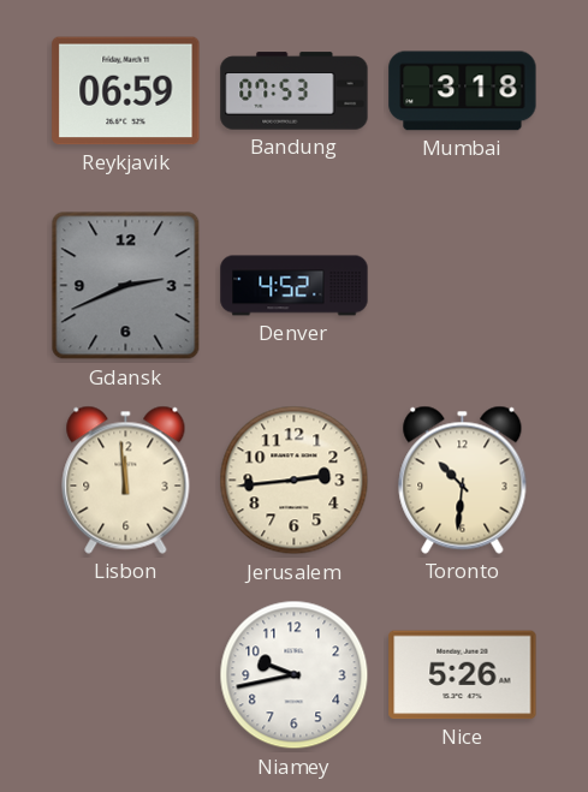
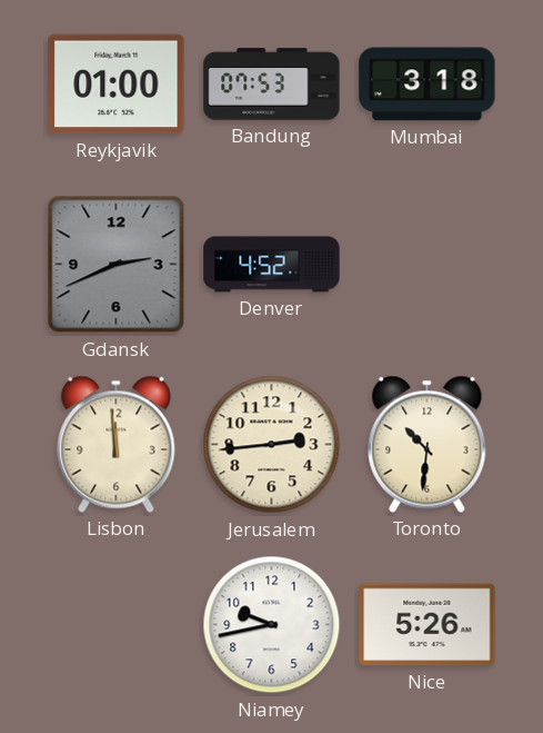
Reykjavik: 06:59 -> 01:00 (117, 85)
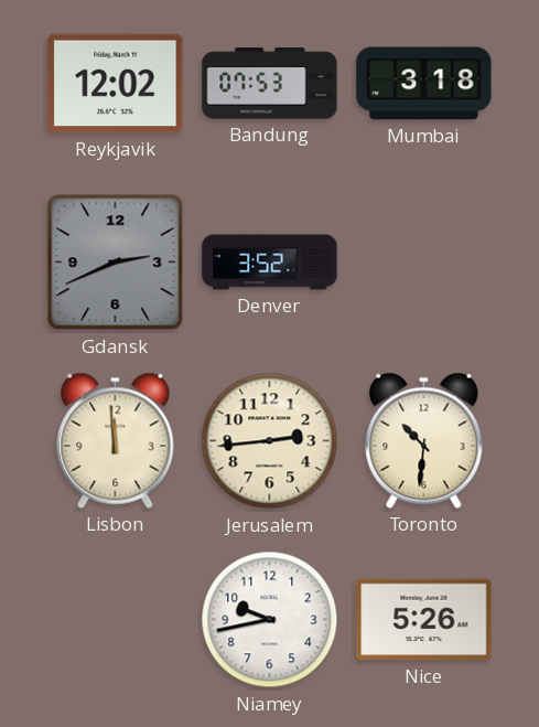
Reykjavik: 01:00 -> 12:02 (116, 84)
Denver: 4:52 -> 3:52 (270, 263)
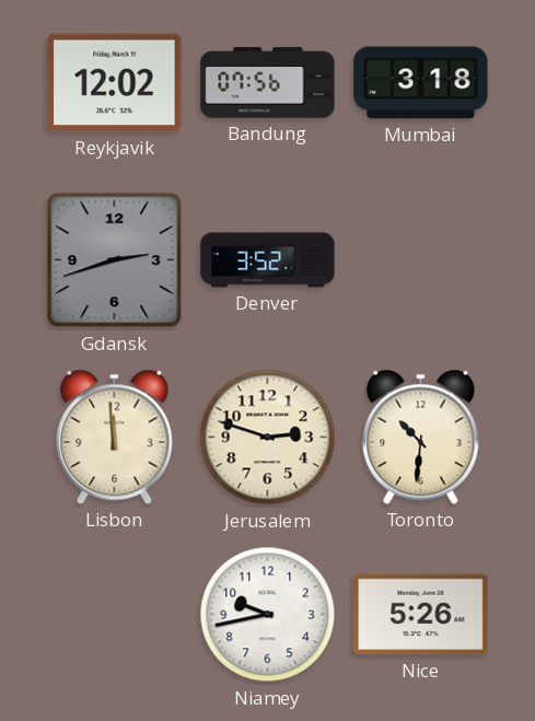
Bandung: 07:53 -> 07:56 (268, 83)
Gdansk: 2:41 -> 2:42 (115, 260)
Jerusalem: 2:44 -> 2:48 (268, 438)
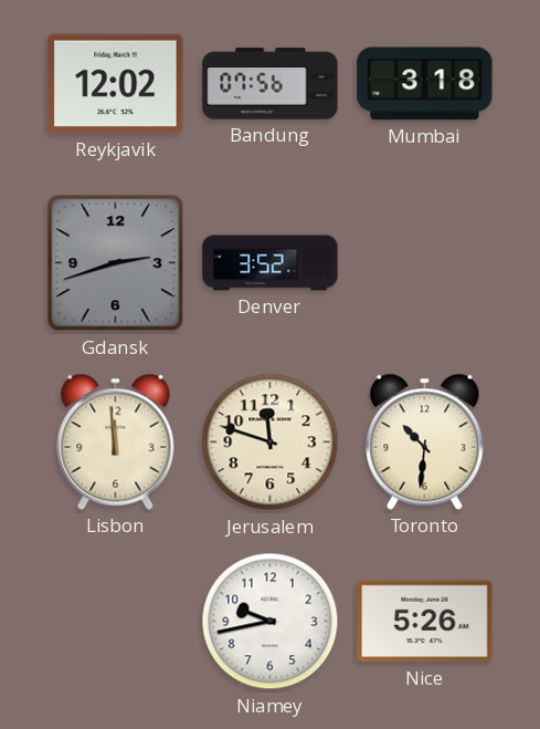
Jerusalem: 2:48 -> 11:48 (271, 442)
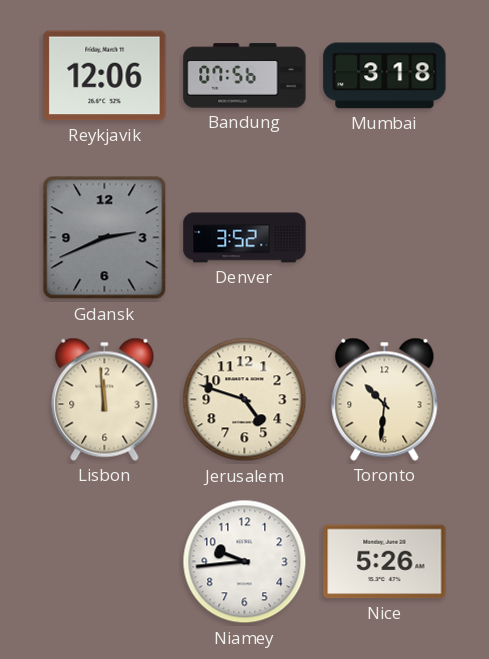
Reykjavik: 12:02 -> 12:06 (105, 76)
Gdansk: 2:42 -> 2:41 (105, 238)
Jerusalem: 11:48 -> 4:48 (245, 400)
Niamey: 9:43 -> 9:44 (245, 562)
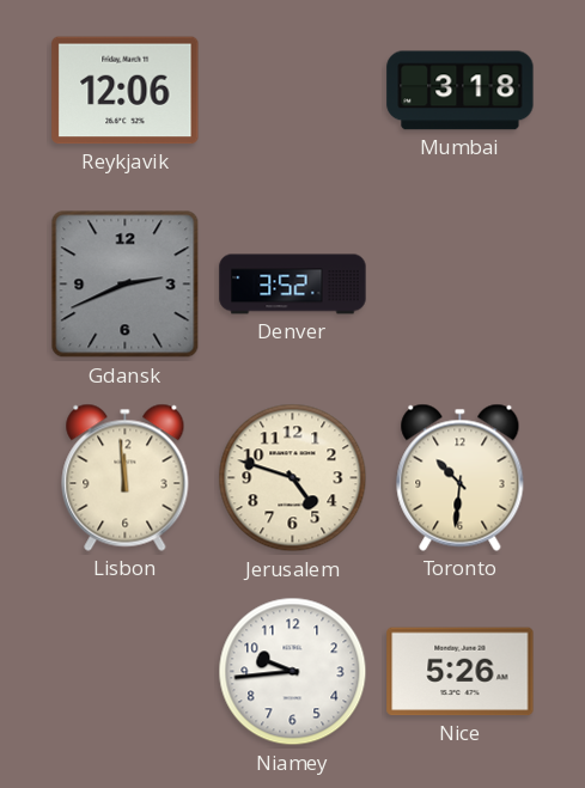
Bandung: 07:56 -> none (245, 76)
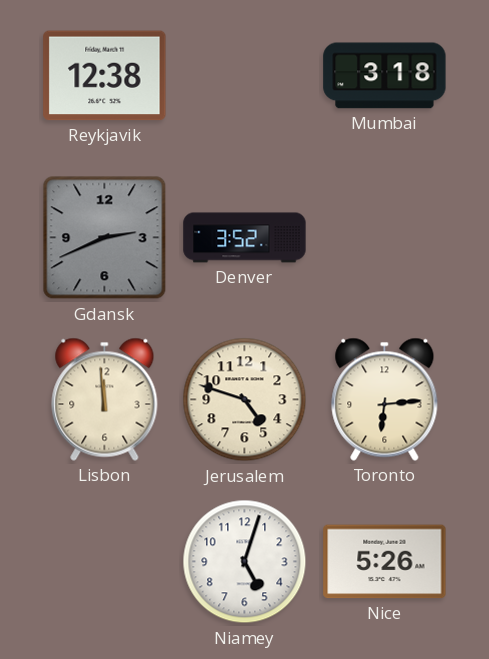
Reykjavik: 12:06 -> 12:38 (105, 76)
Toronto: 10:31 -> 6:14 (385, 399)
Niamey: 9:44 -> 5:03 (245, 562)
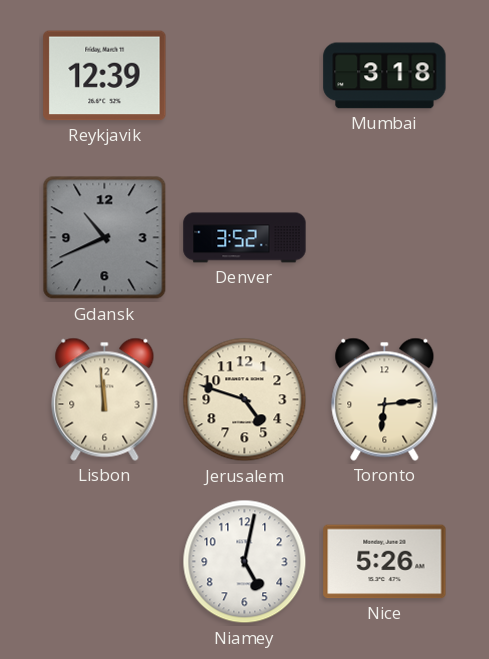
Reykjavik: 12:38 -> 12:39 (105, 76)
Gdansk: 2:41 -> 10:41 (105, 238)
Niamey: 5:03 -> 5:02 (245, 562)
